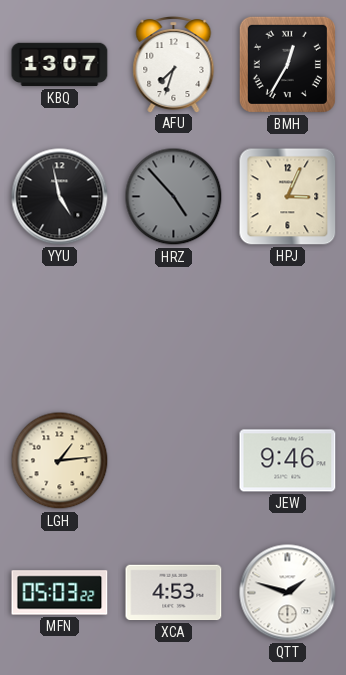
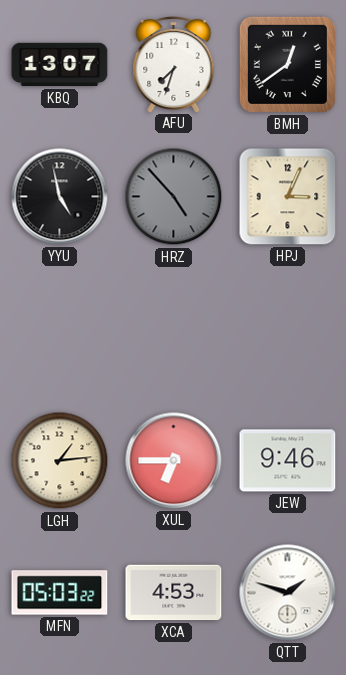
BMH: 12:35 -> 12:39 (287, 64)
XUL: none -> 6:45 (174, 461)
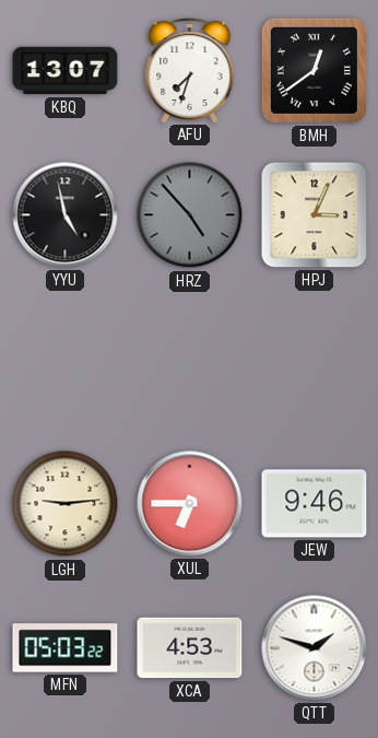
LGH: 1:14 -> 9:14 (66, 504)
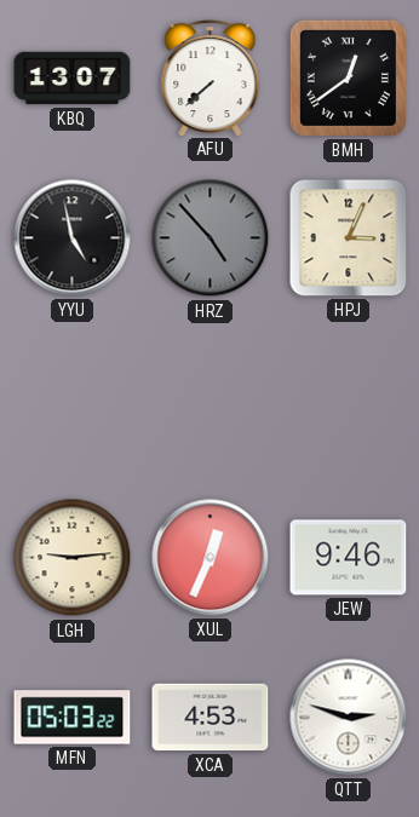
AFU: 7:33 -> 7:38 (211, 79)
XUL: 6:45 -> 12:34 (211, 558)
QTT: 1:48 -> 2:48 (349, 718)
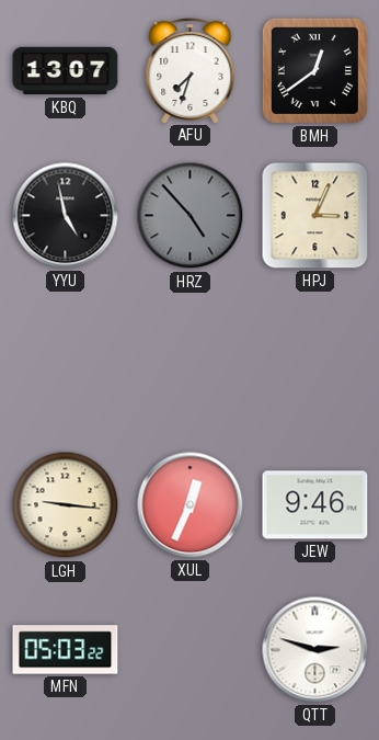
AFU: 7:38 -> 7:33 (191, 71)
LGH: 9:14 -> 9:16 (66, 505)
XCA: 4:53 -> none (211, 718)
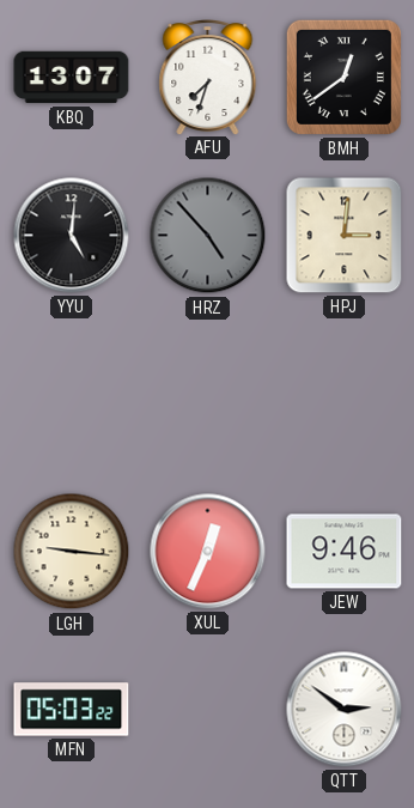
YYU: 4:58 -> 5:01 (72, 236)
HPJ: 3:04 -> 3:01 (345, 236)
QTT: 2:48 -> 2:51 (345, 710)
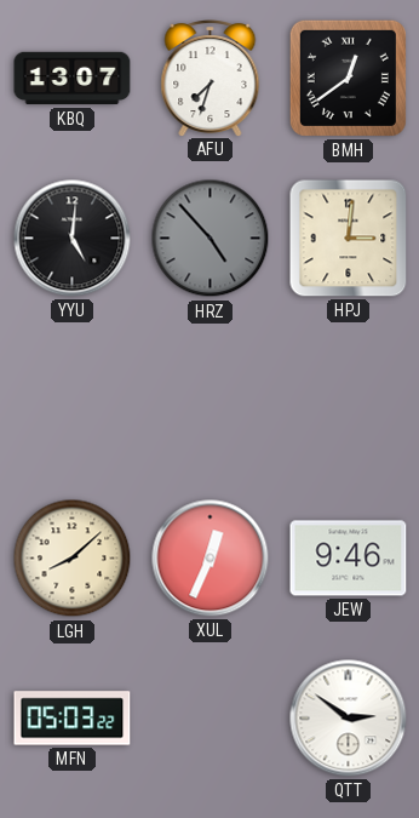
LGH: 9:16 -> 8:08 (73, 559)
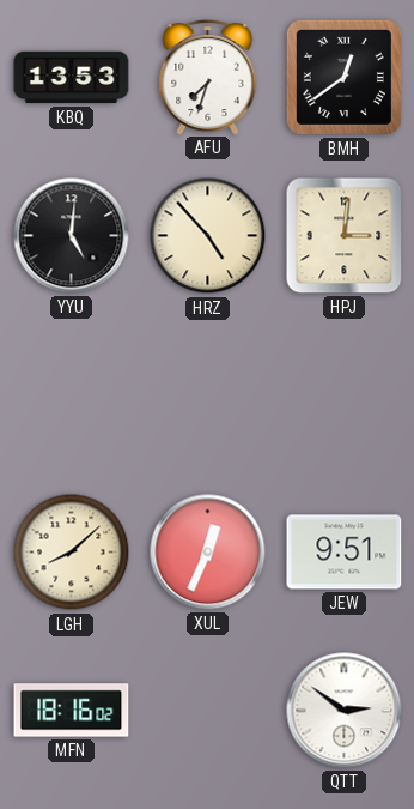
KBQ: 13:07 -> 13:53 (72, 78)
HRZ dial: grey -> cream (208, 236)
JEW: 9:46 -> 9:51 (345, 553)
MFN: 05:03 -> 18:16 (72, 711)
